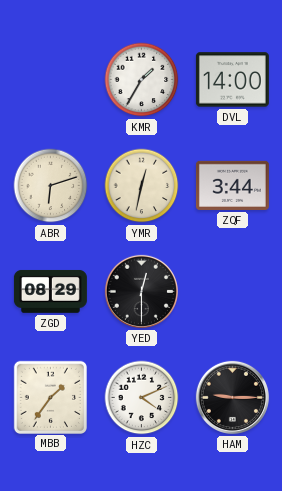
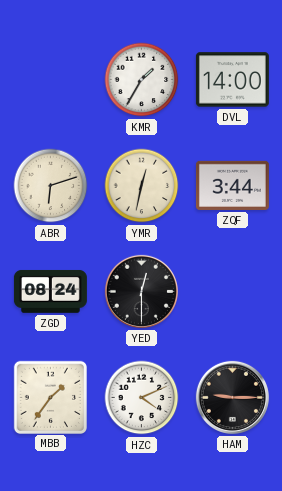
ZGD: 08:29 -> 08:24 (50, 291)
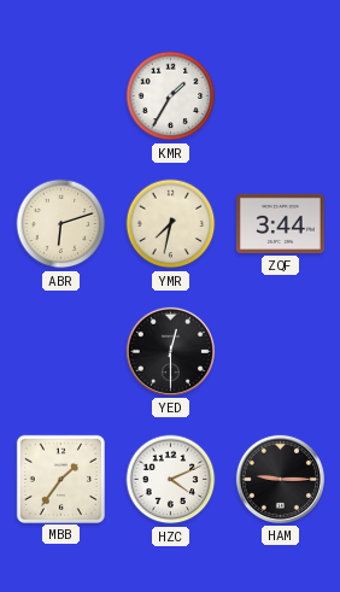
DVL: 14:00 -> none (232, 80)
YMR: 12:32 -> 7:32 (171, 224)
ZGD: 08:24 -> none (50, 291)
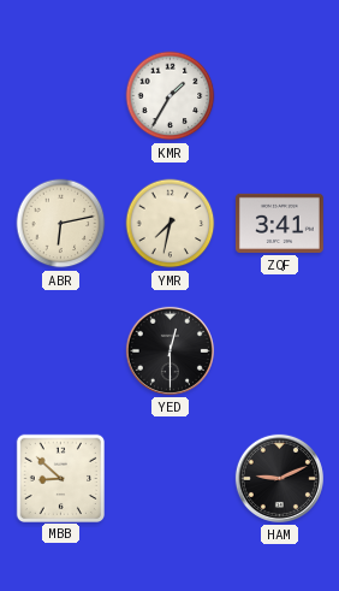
ABR: 6:12 -> 6:13 (61, 224)
ZQF: 3:44 -> 3:41 (279, 223)
MBB: 1:36 -> 8:52 (60, 478)
HZC: 4:11 -> none (171, 480)
HAM: 9:15 -> 9:11 (279, 478)
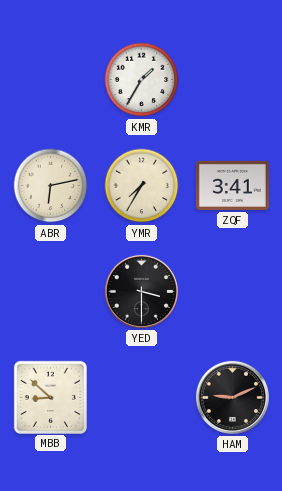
YMR: 7:32 -> 7:35 (142, 186)
YED: 12:30 -> 3:30 (141, 291)
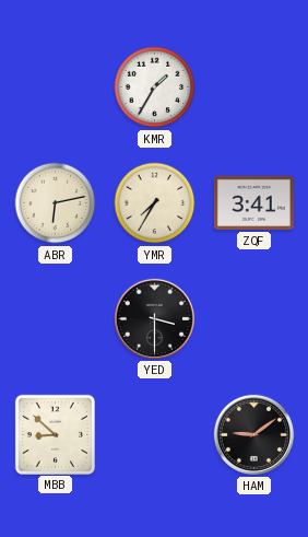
HAM: 9:11 -> 9:09 (253, 434)
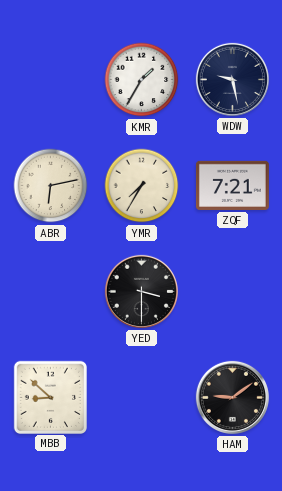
WDW: none -> 9:28 (232, 79)
ZQF: 3:41 -> 7:21 (232, 185)
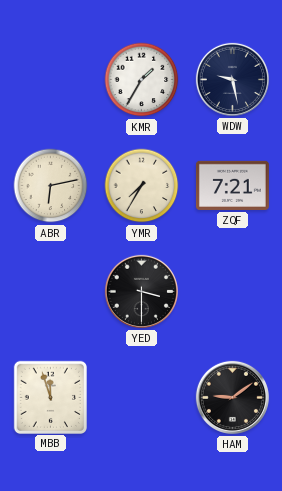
MBB: 8:52 -> 11:57 (50, 397)
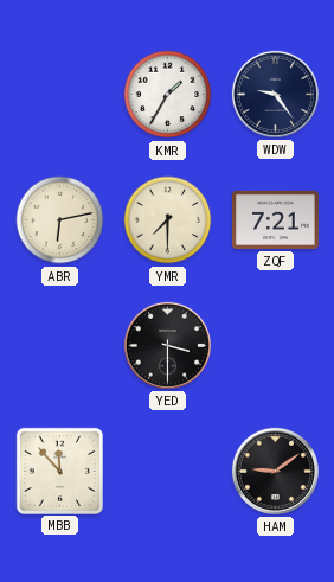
WDW: 9:28 -> 9:24 (275, 94)
YMR: 7:35 -> 7:30 (168, 220)
MBB: 11:57 -> 11:53 (59, 471)
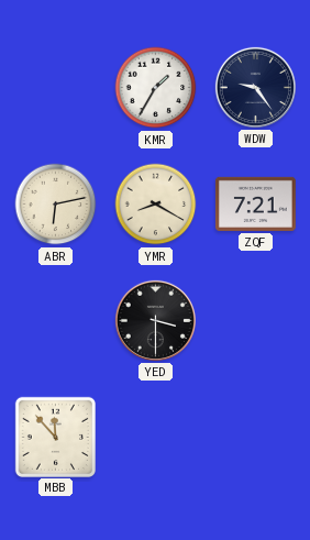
YMR: 7:30 -> 8:20 (156, 205)
HAM: 9:09 -> none (275, 471)
